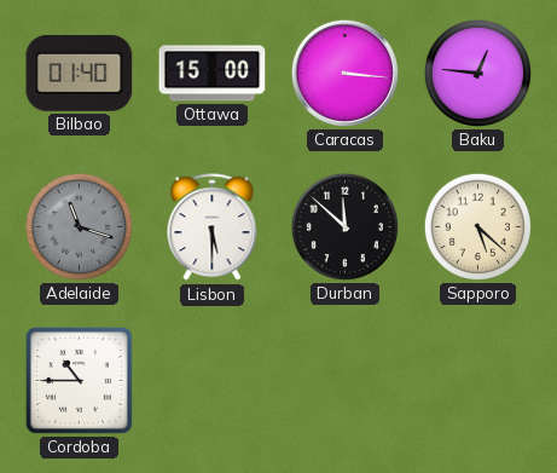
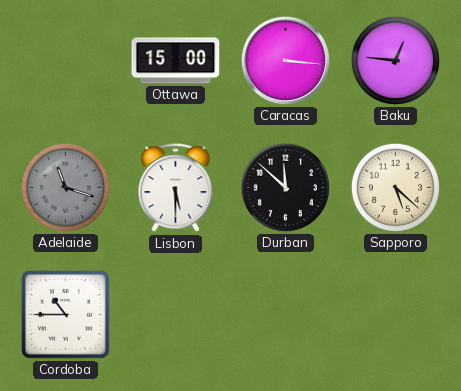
Bilbao: 01:40 -> none (80, 73)
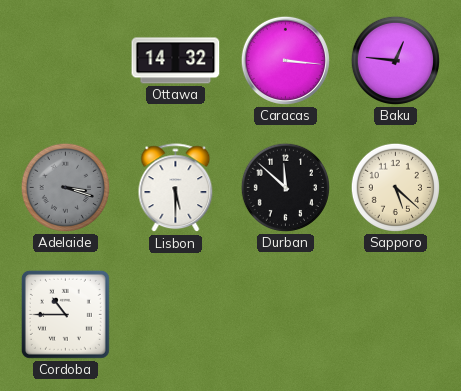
Ottawa: 15:00 -> 14:32 (176, 61)
Adelaide: 11:18 -> 3:18 (65, 187)
